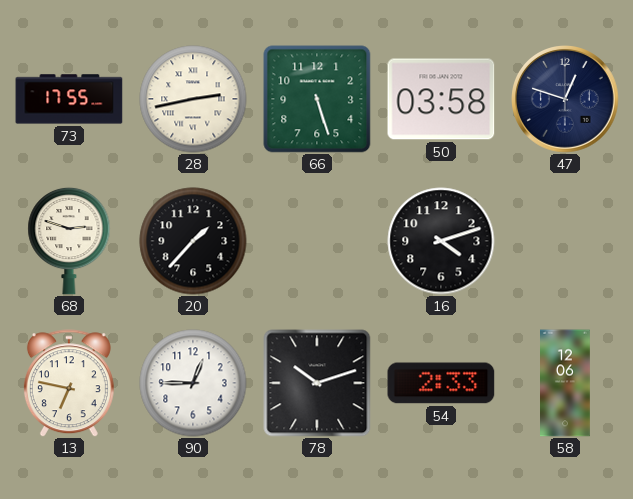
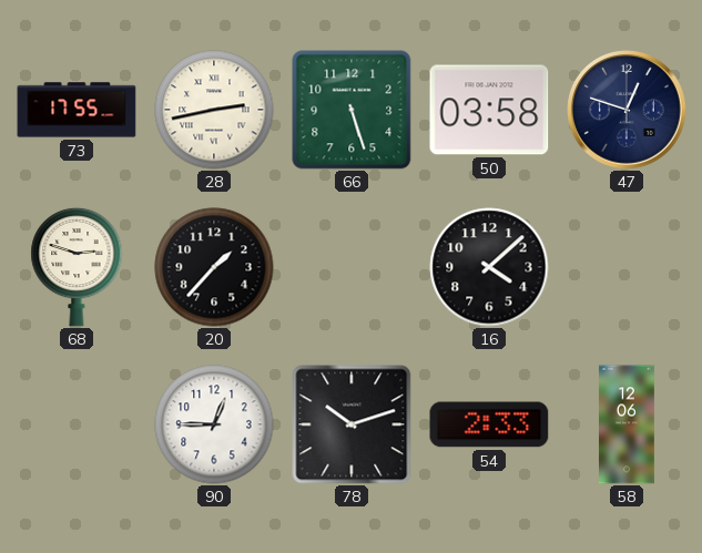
16: 4:12 -> 4:08 (489, 267)
13: 6:47 -> none (69, 383)
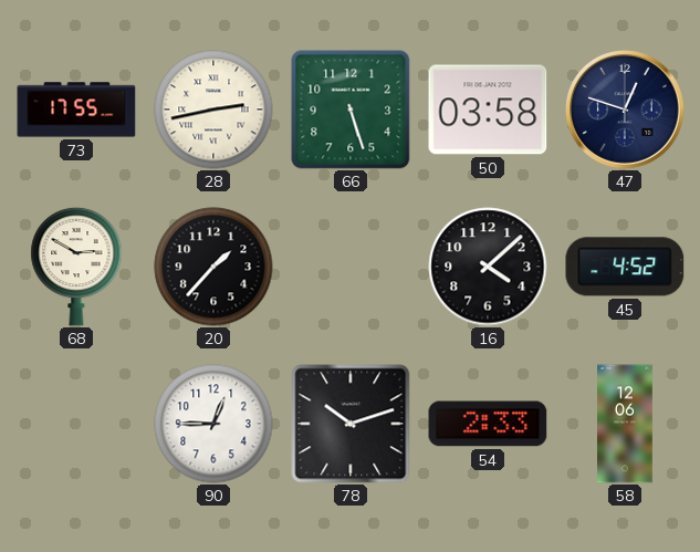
68: 2:48 -> 2:50 (76, 267)
45: none -> 4:52 (625, 267)
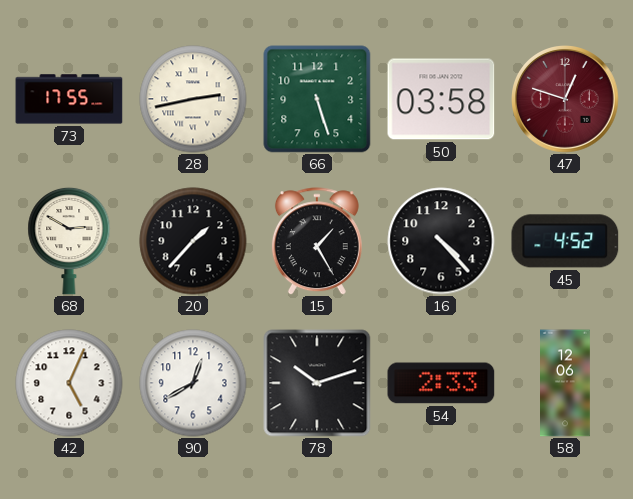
47 dial: navy -> burgundy (565, 99)
15: none -> 1:25 (317, 241)
16: 4:08 -> 4:23 (441, 241)
42: none -> 5:04 (69, 383)
90: 12:45 -> 12:40 (193, 383)
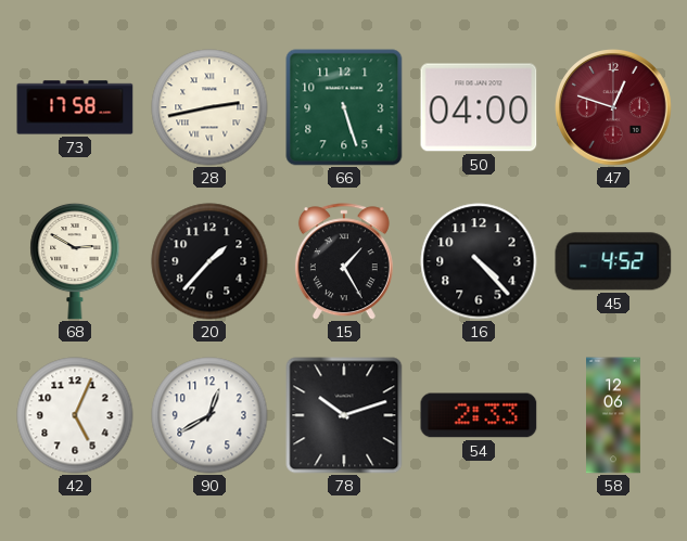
73: 17:55 -> 17:58 (75, 107)
50: 03:58 -> 04:00 (479, 107)
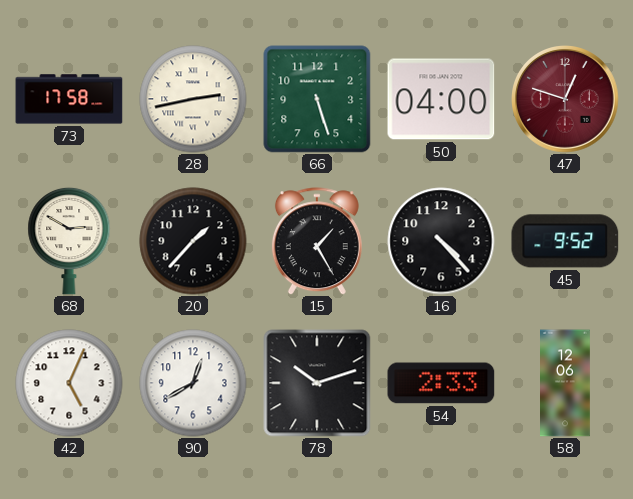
45: 4:52 -> 9:52 (565, 241)
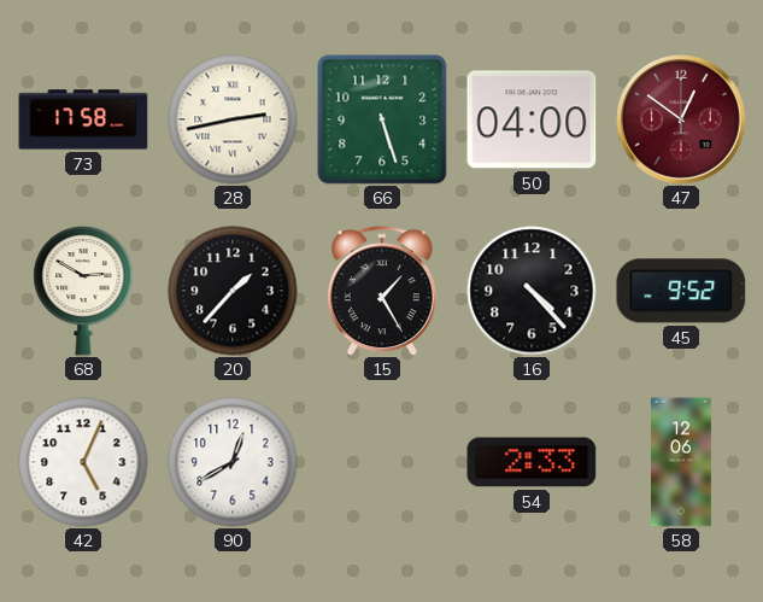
47: 12:48 -> 12:51 (681, 119)
78: 10:12 -> none (317, 383)
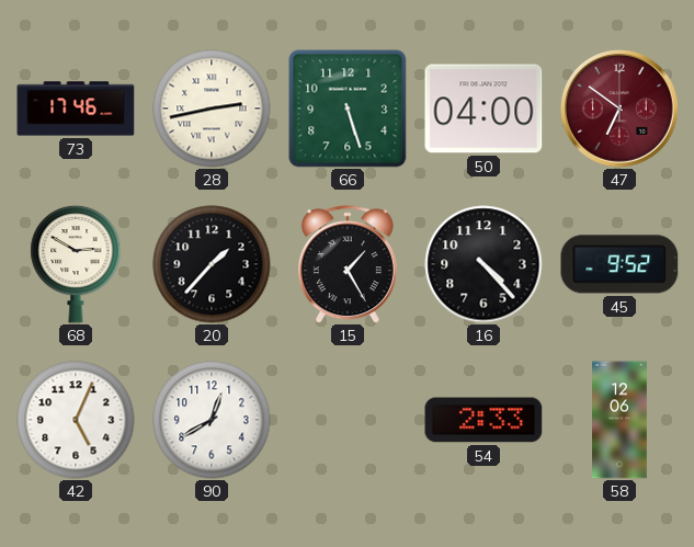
73: 17:58 -> 17:46 (76, 109)
47: 12:51 -> 6:51 (619, 109)
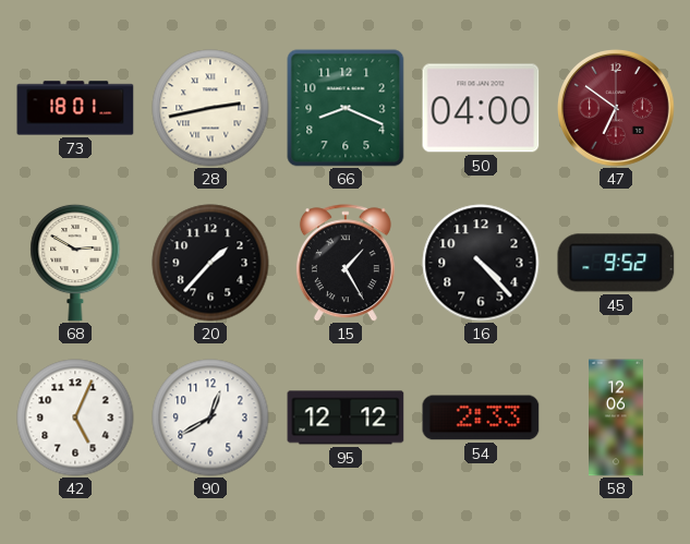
73: 17:46 -> 18:01 (75, 108)
66: 5:27 -> 8:19 (346, 108)
95: none -> 12:12 (346, 418)
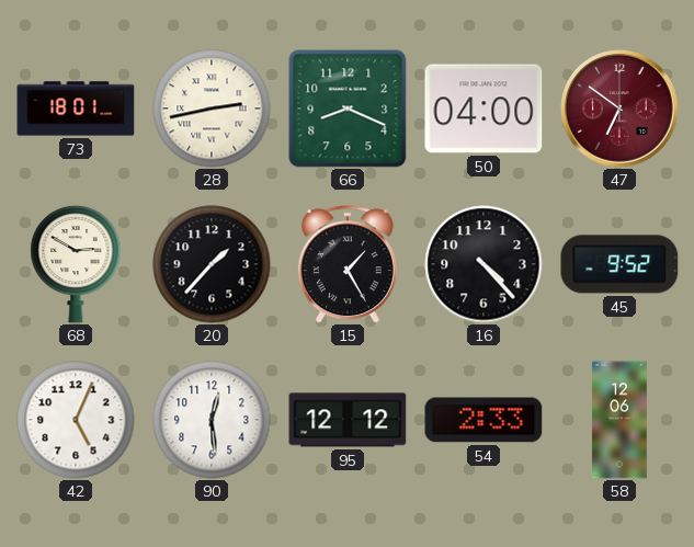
90: 12:40 -> 12:29 (212, 420)
